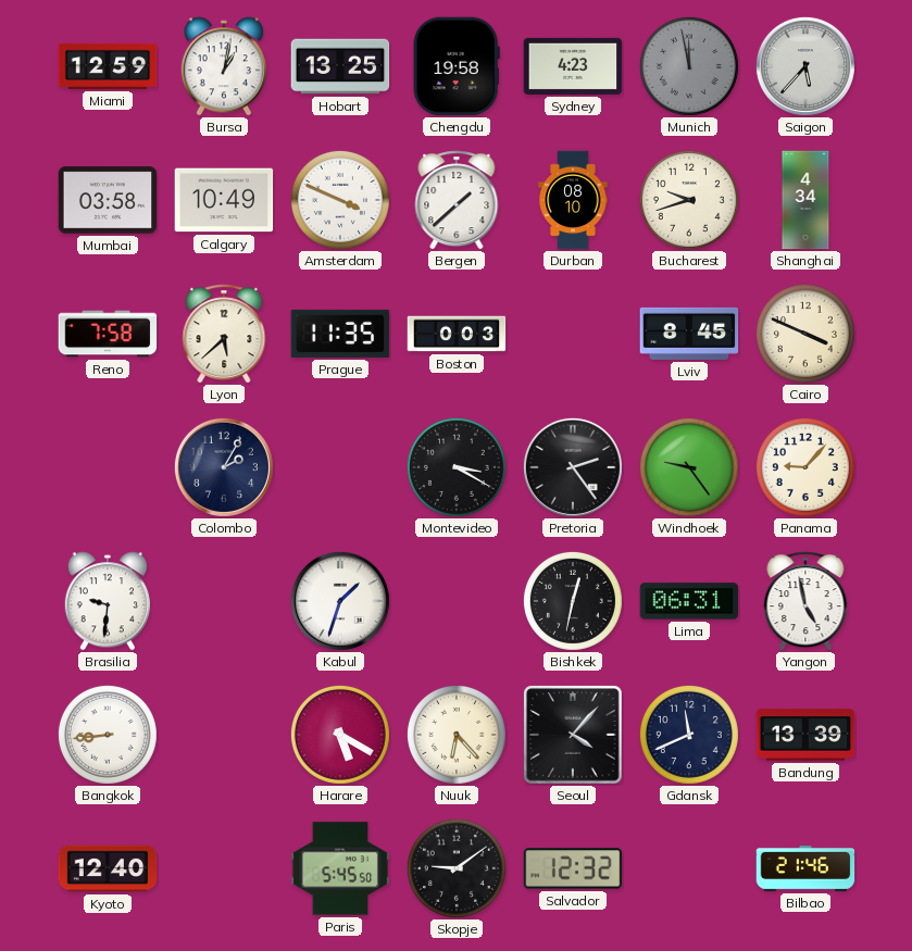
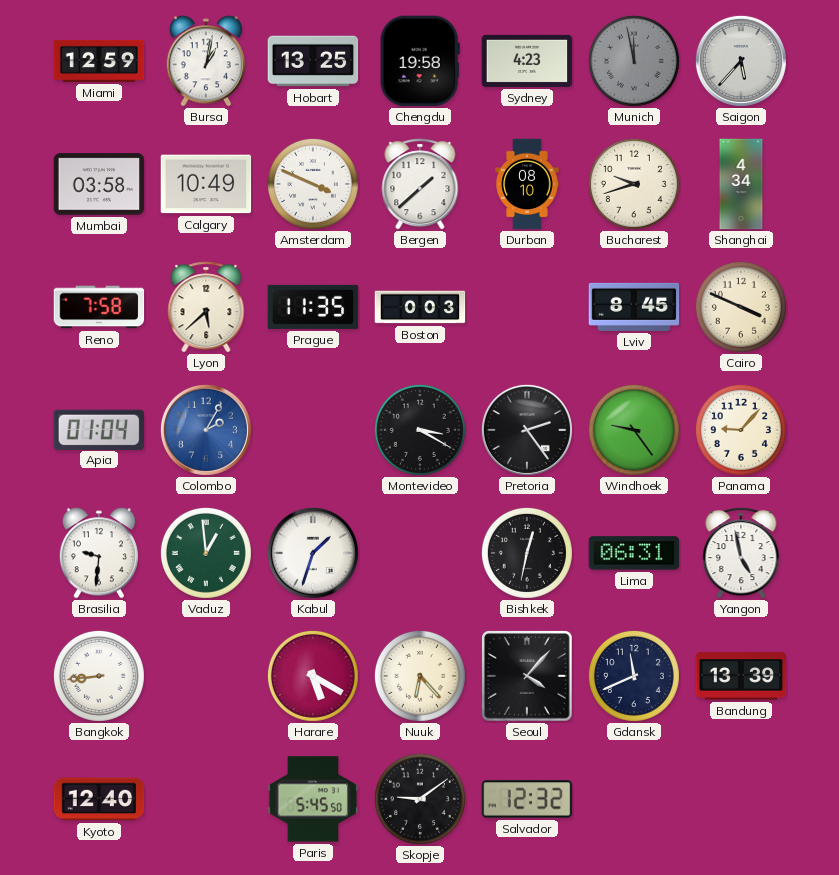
Apia: none -> 01:04 (98, 429)
Colombo dial: navy -> blue (206, 430)
Vaduz: none -> 12:59 (206, 553)
Bilbao: 21:46 -> none (805, 869)
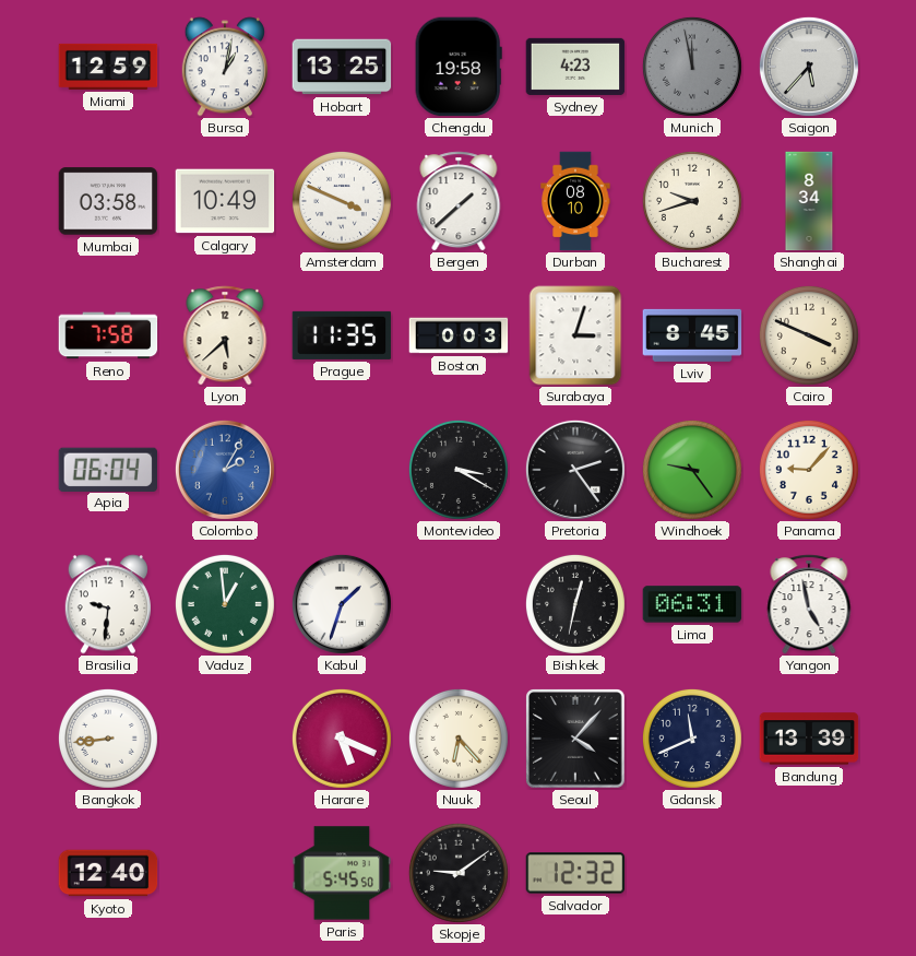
Shanghai: 4:34 -> 8:34 (809, 201)
Surabaya: none -> 3:03 (575, 335)
Apia: 01:04 -> 06:04 (107, 469)
Harare: 5:20 -> 5:19 (342, 739)
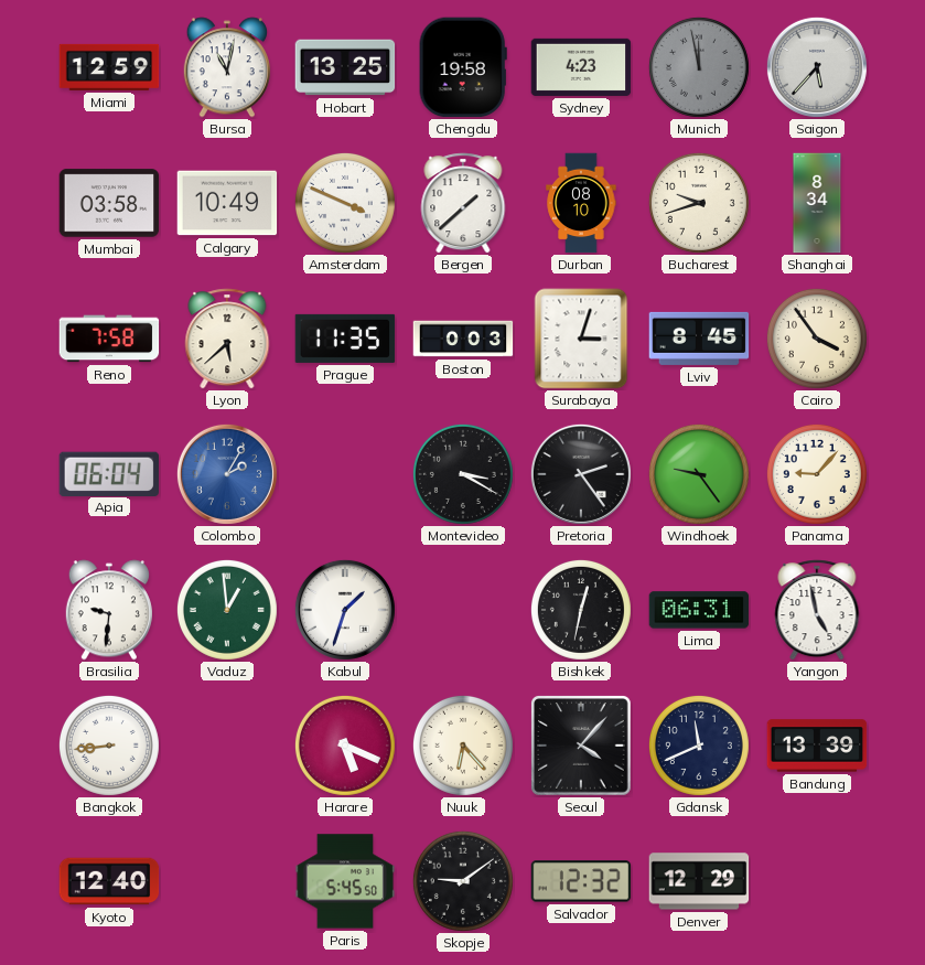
Bursa: 1:02 -> 11:02 (227, 67)
Cairo: 3:49 -> 3:54 (817, 339)
Denver: none -> 12:29 (699, 881)
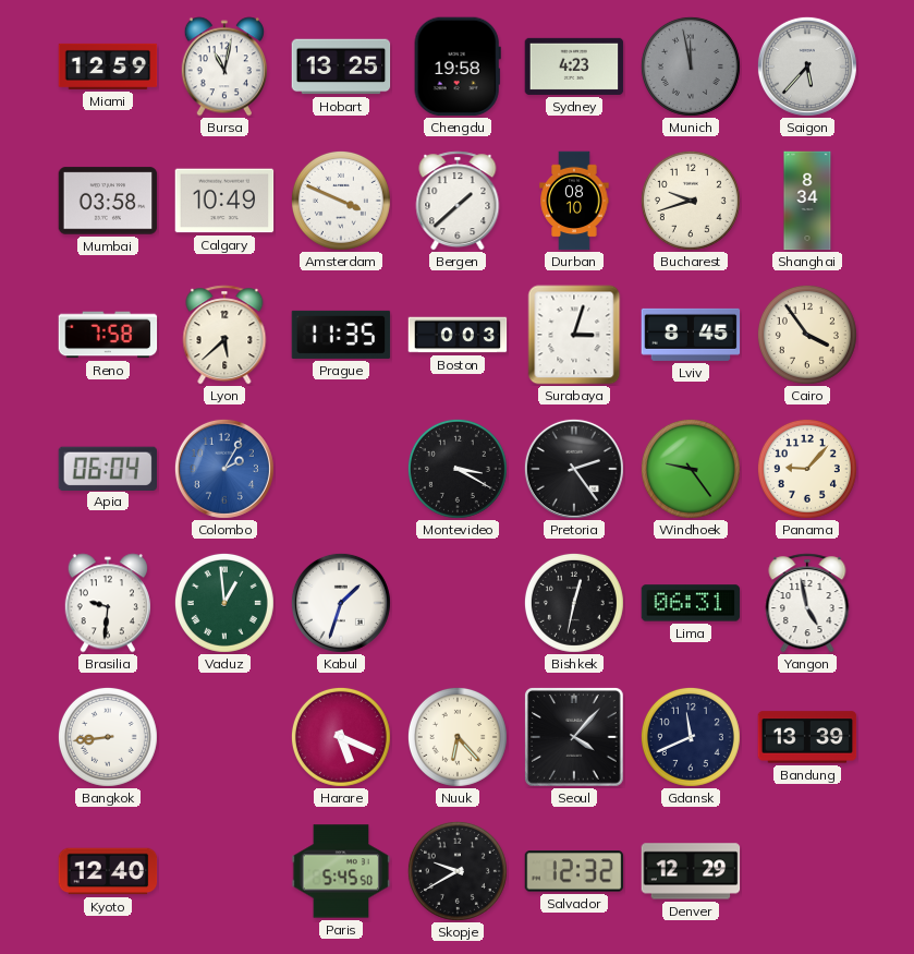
Skopje: 9:09 -> 9:40 (458, 871)
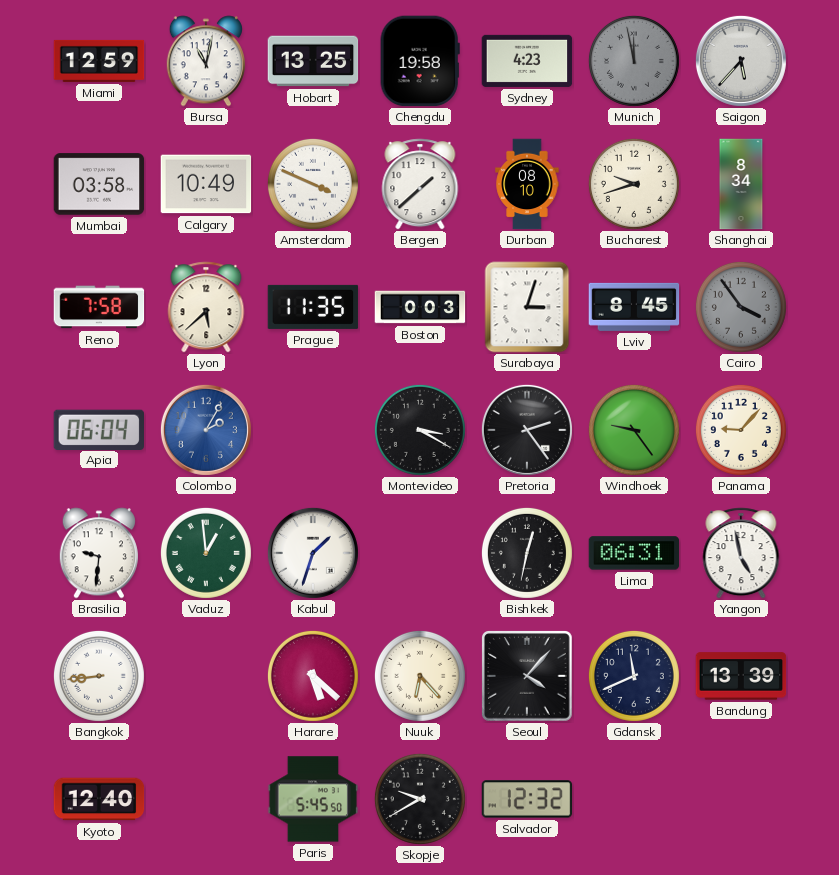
Cairo dial: cream -> grey (741, 307)
Harare: 5:19 -> 5:22 (313, 676)
Denver: 12:29 -> none (691, 871)
